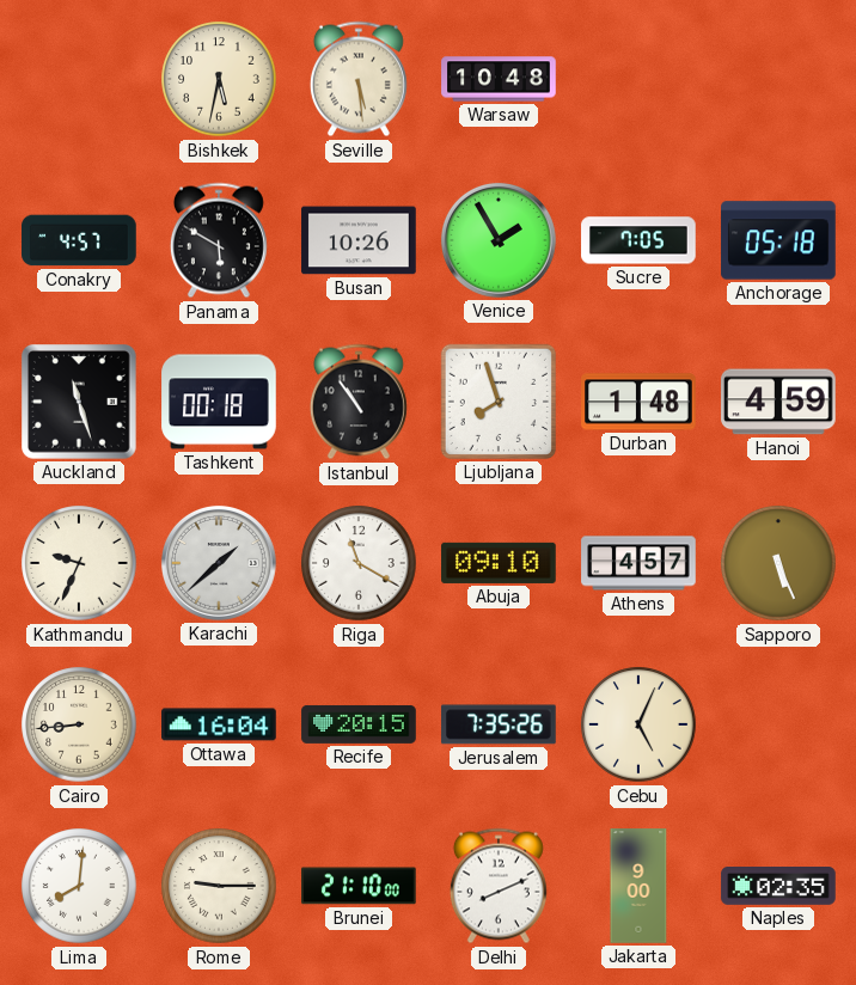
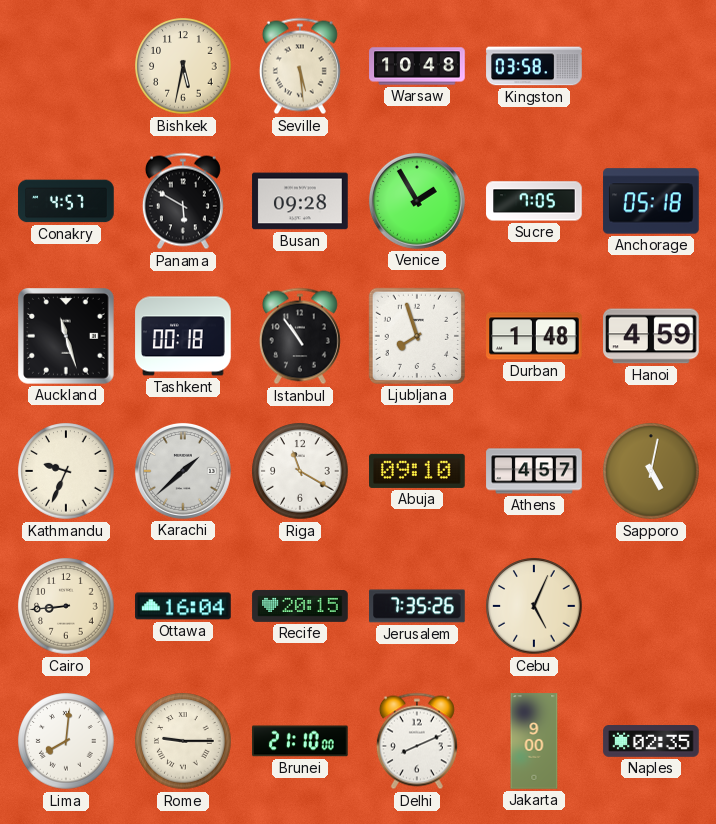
Kingston: none -> 03:58 (534, 66)
Busan: 10:26 -> 09:28 (300, 201)
Sapporo: 5:26 -> 5:02 (651, 471)
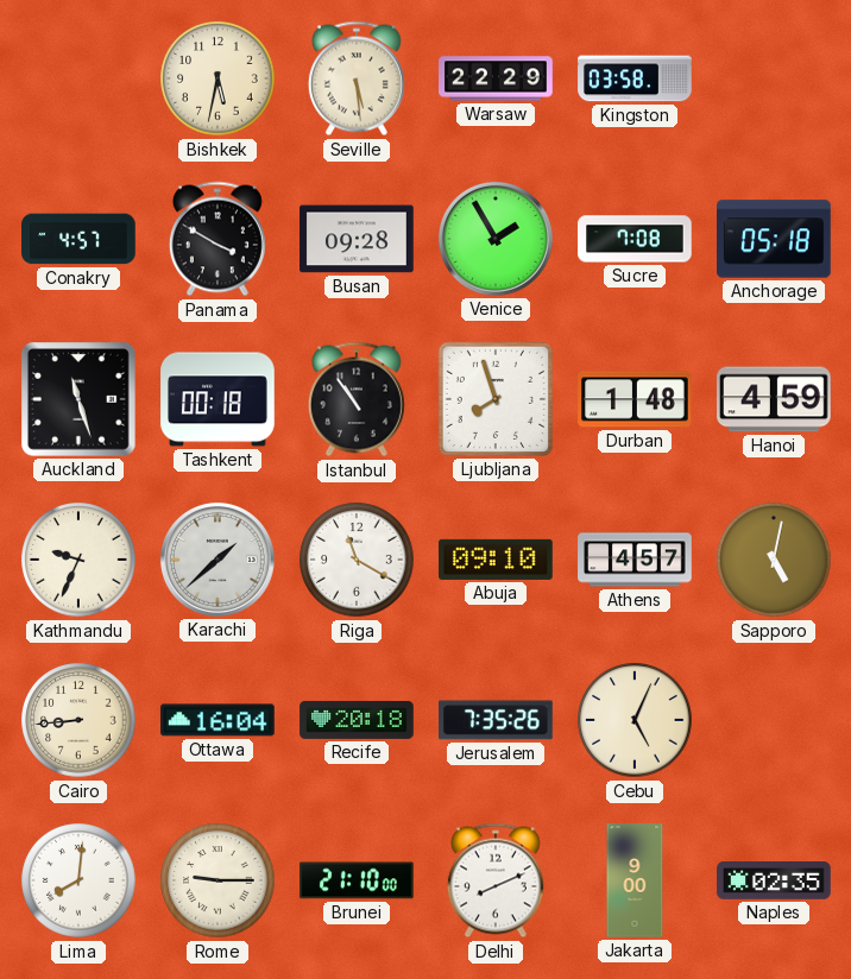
Warsaw: 10:48 -> 22:29 (496, 78)
Panama: 5:50 -> 3:50 (218, 239)
Sucre: 7:05 -> 7:08 (635, 239)
Recife: 20:15 -> 20:18 (357, 720)
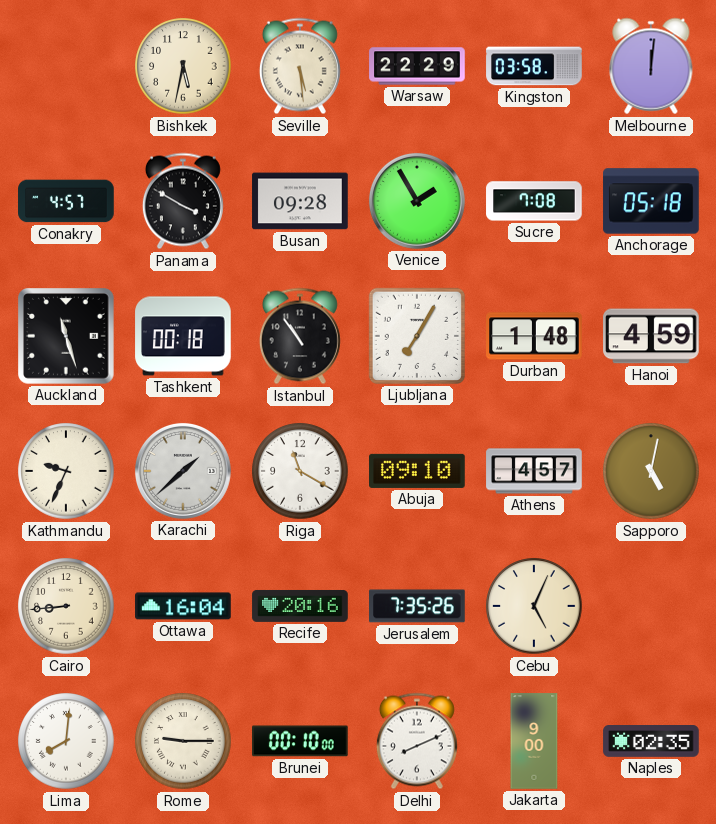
Melbourne: none -> 12:01 (651, 66)
Ljubljana: 7:57 -> 7:05 (417, 336)
Recife: 20:18 -> 20:16 (300, 606)
Brunei: 21:10 -> 00:10 (301, 741)
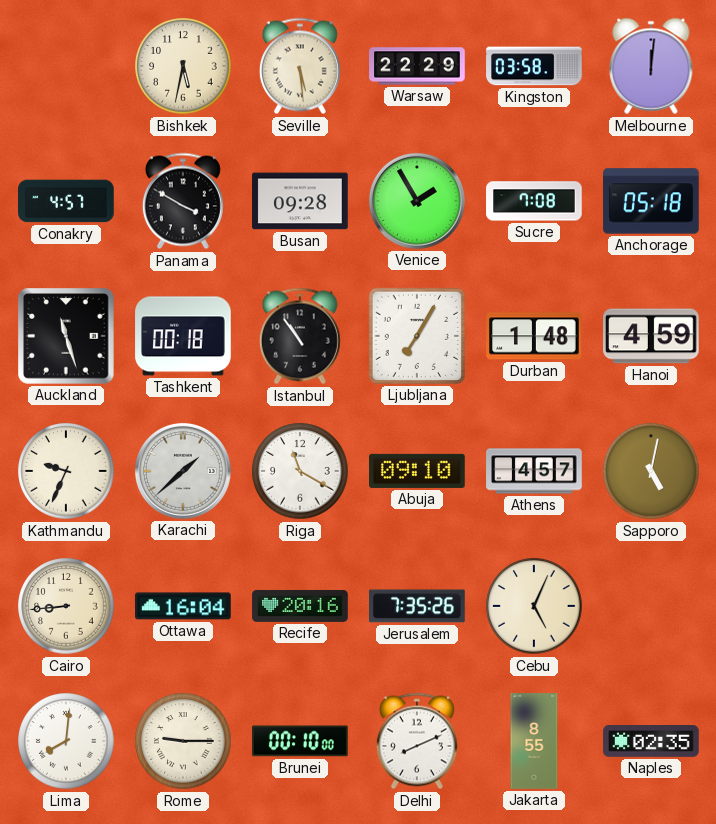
Jakarta: 9:00 -> 8:55 (534, 741)
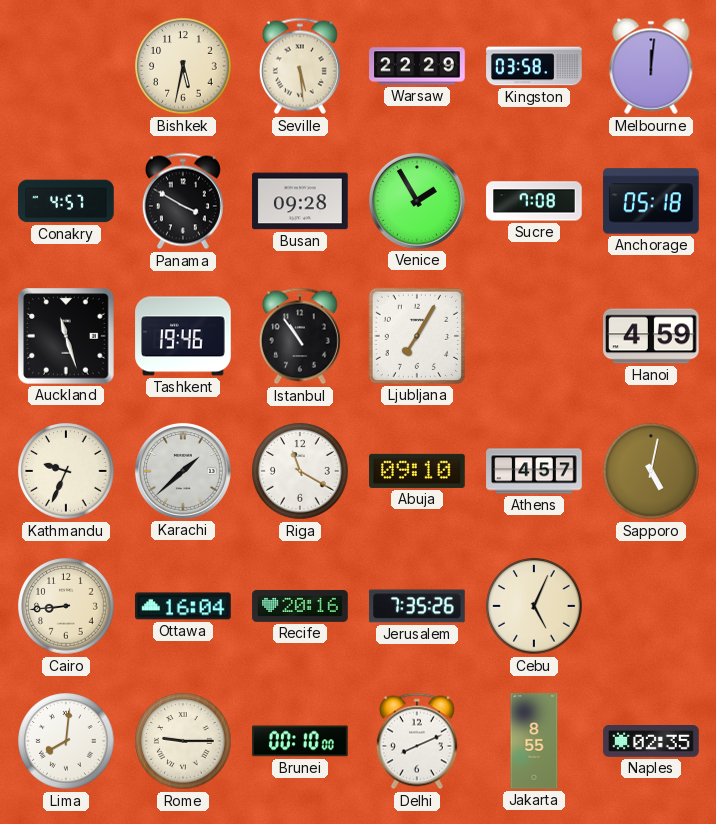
Tashkent: 00:18 -> 19:46 (183, 336)
Durban: 1:48 -> none (534, 336)
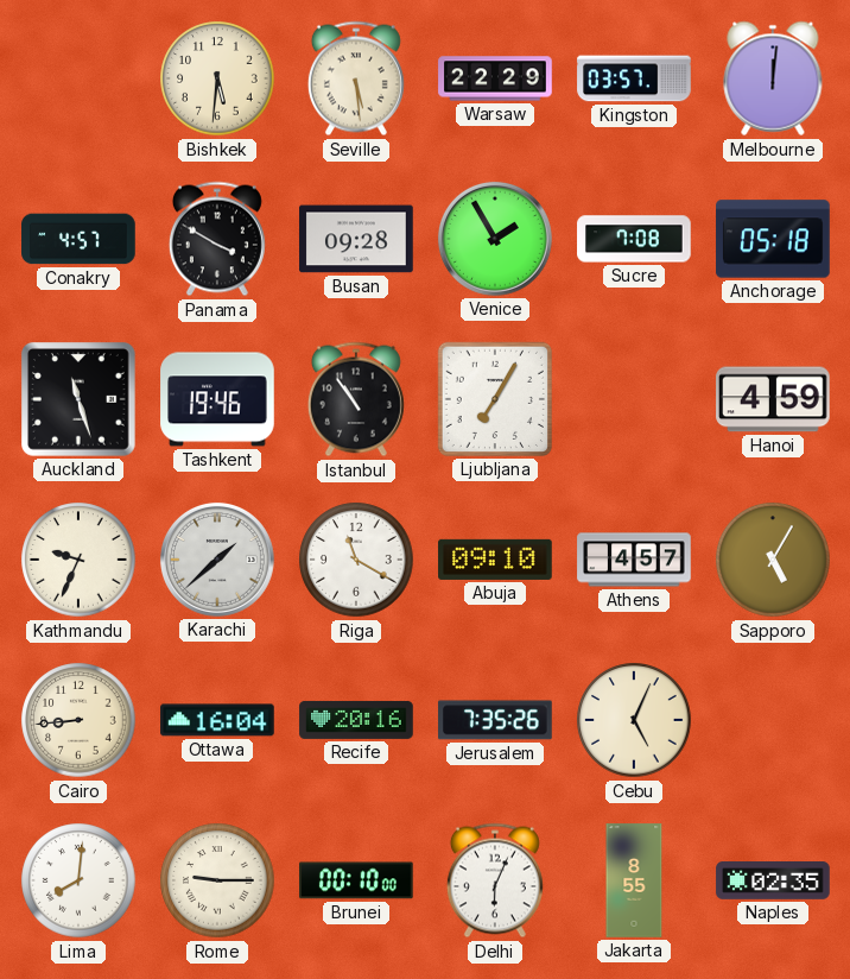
Bishkek: 5:32 -> 5:31 (217, 78)
Kingston: 03:58 -> 03:57 (634, 78)
Sapporo: 5:02 -> 5:05 (773, 560)
Delhi: 8:11 -> 6:04 (495, 880)
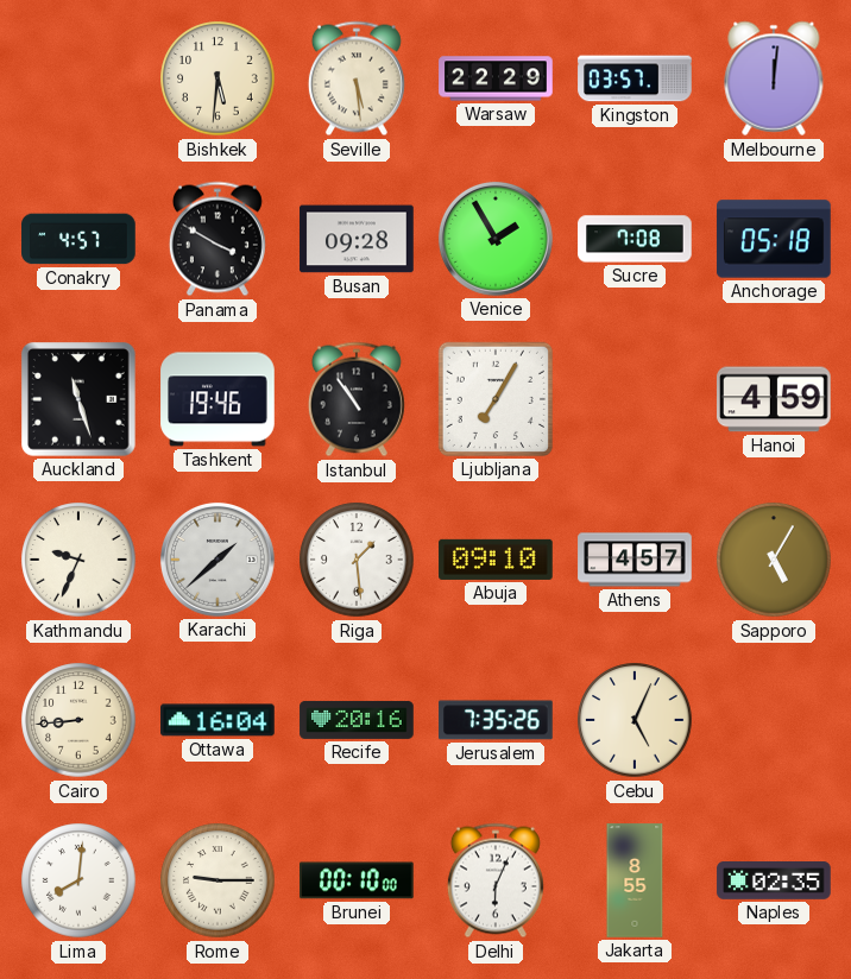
Riga: 11:20 -> 1:29 (357, 560)
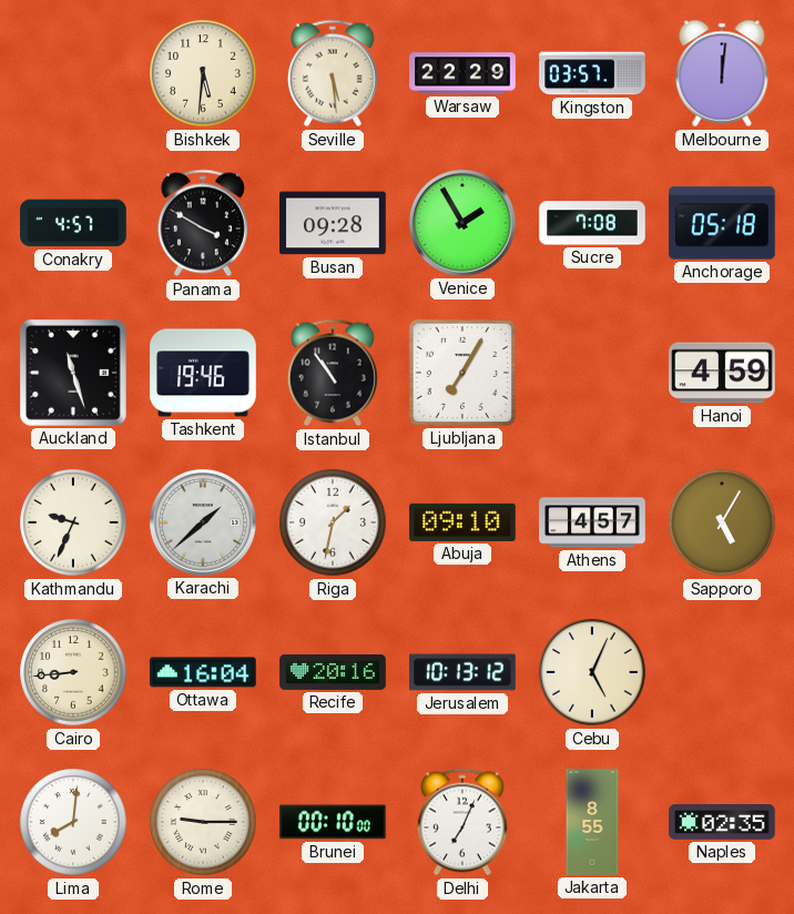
Riga: 1:29 -> 1:32 (333, 522)
Jerusalem: 7:35 -> 10:13 (462, 672)
Delhi: 6:04 -> 7:04 (462, 822)
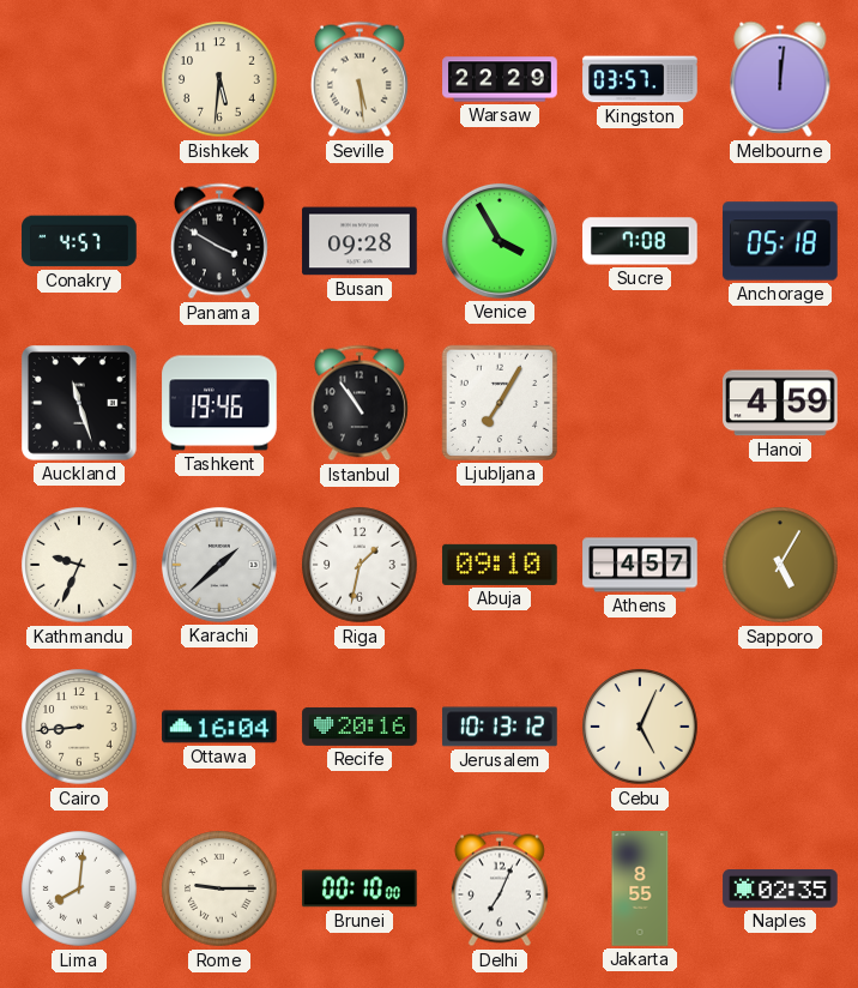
Venice: 1:55 -> 3:55 (500, 241)
